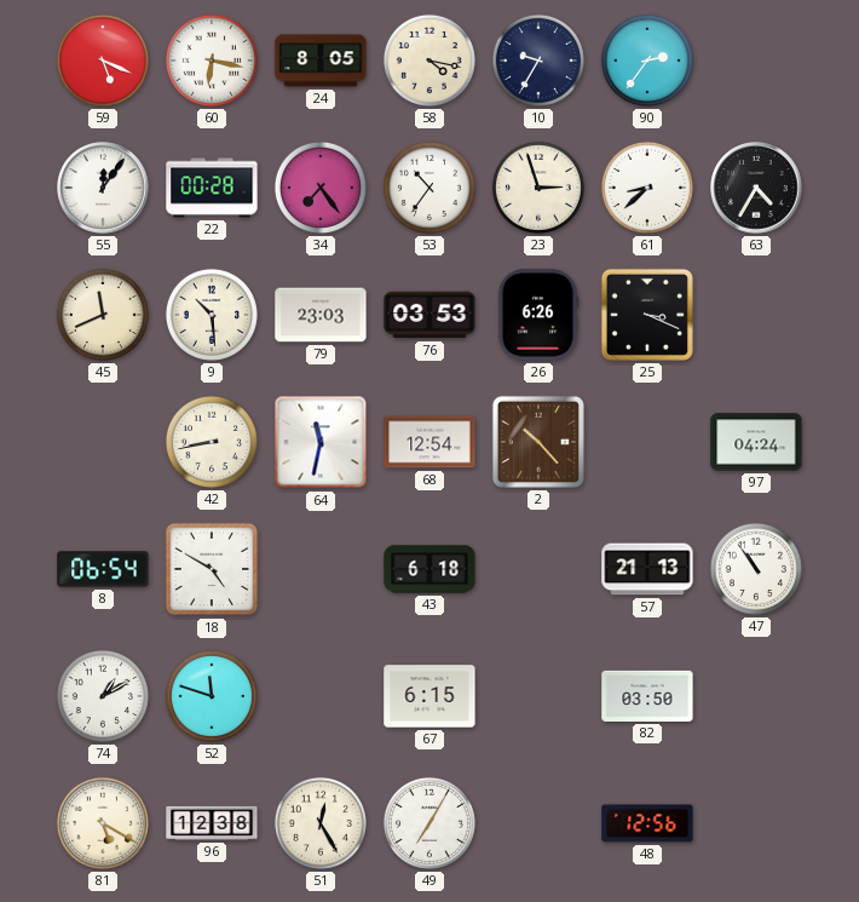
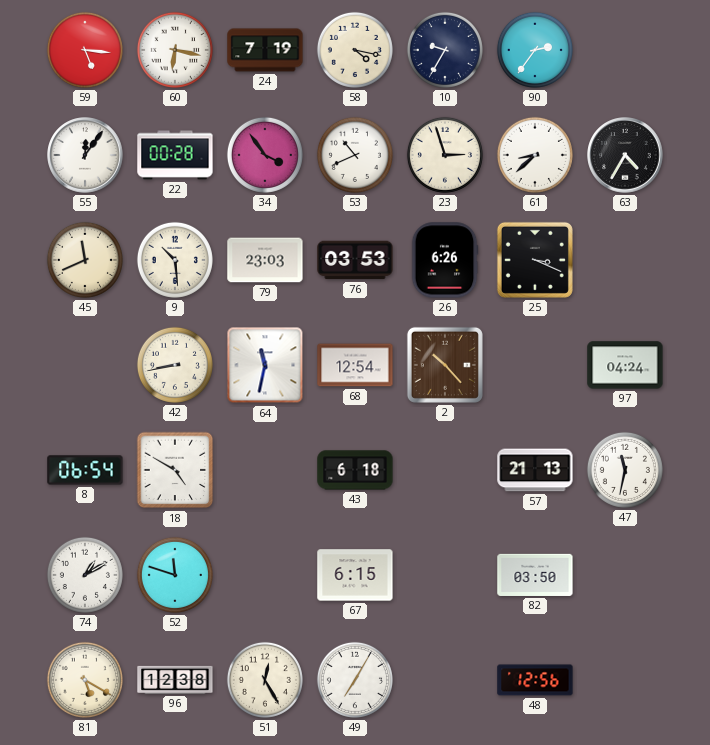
59: 5:19 -> 5:16 (85, 50)
24: 8:05 -> 7:19 (265, 50)
34: 7:24 -> 3:54 (265, 155)
53: 10:36 -> 10:41 (355, 155)
47: 10:54 -> 11:32 (625, 470)
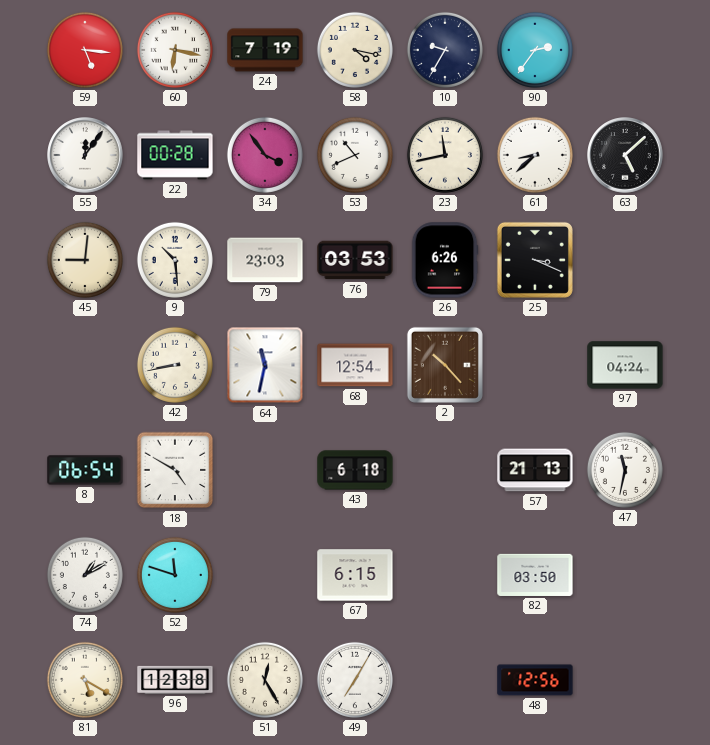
23: 2:57 -> 11:43 (445, 155)
63: 4:35 -> 5:08 (625, 155)
45: 11:41 -> 9:01 (85, 260)
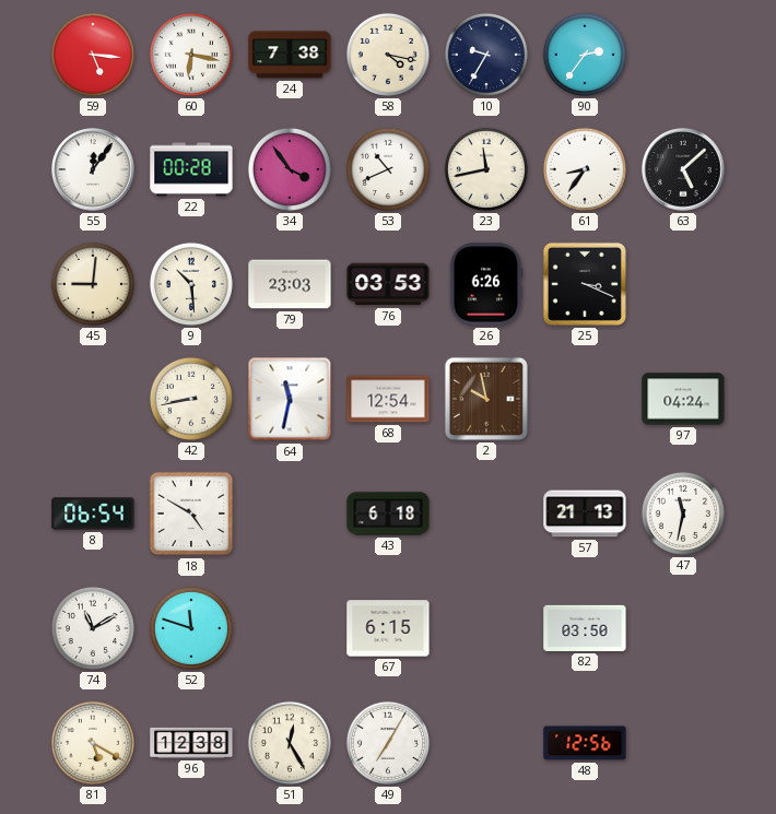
24: 7:19 -> 7:38 (290, 55)
61: 8:38 -> 8:36 (585, 169)
2: 10:23 -> 9:58 (486, 399)
74: 1:10 -> 11:10 (93, 628)
